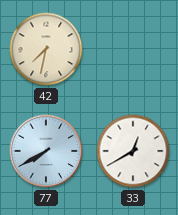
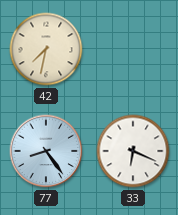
77: 7:40 -> 8:24 (46, 151)
33: 12:40 -> 6:19 (133, 151)
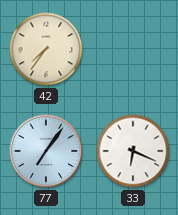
42: 7:32 -> 7:36 (46, 49)
77: 8:24 -> 7:06 (46, 151)
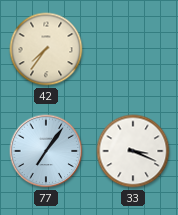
33: 6:19 -> 3:19 (133, 151)
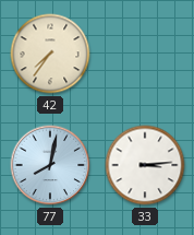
77: 7:06 -> 8:02 (50, 165)
33: 3:19 -> 3:14 (145, 165)
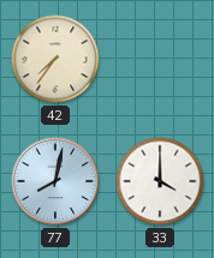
33: 3:14 -> 4:00 (160, 181)
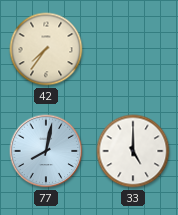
33: 4:00 -> 5:00 (133, 151)
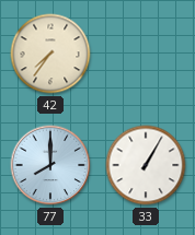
77: 8:02 -> 8:00 (50, 165)
33: 5:00 -> 1:05 (146, 165)
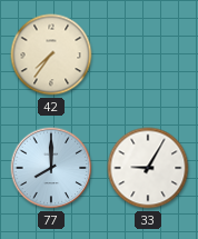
33: 1:05 -> 9:05 (148, 168)
